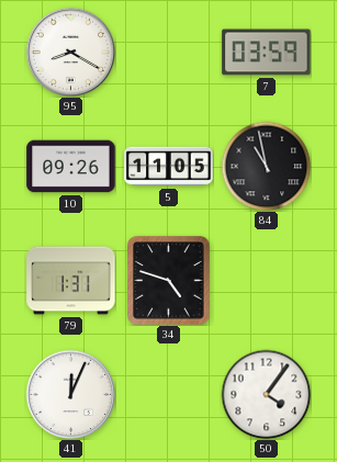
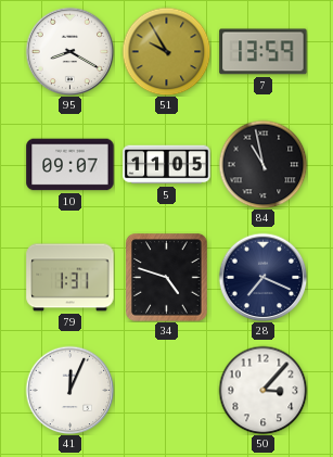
51: none -> 9:55 (166, 51)
7: 03:59 -> 13:59 (264, 52)
10: 09:26 -> 09:07 (71, 165)
28: none -> 7:19 (262, 277)
50: 4:06 -> 3:07 (262, 390)
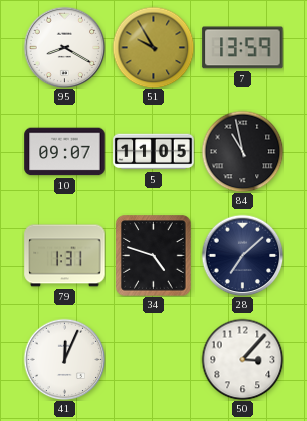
28: 7:19 -> 7:08 (242, 255)
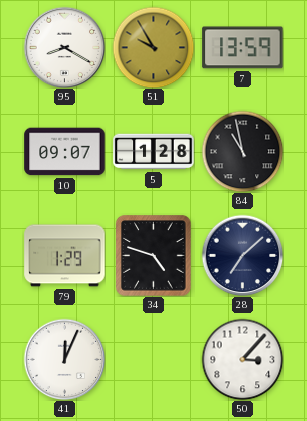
5: 11:05 -> 1:28 (154, 152)
79: 1:31 -> 1:29 (65, 256)
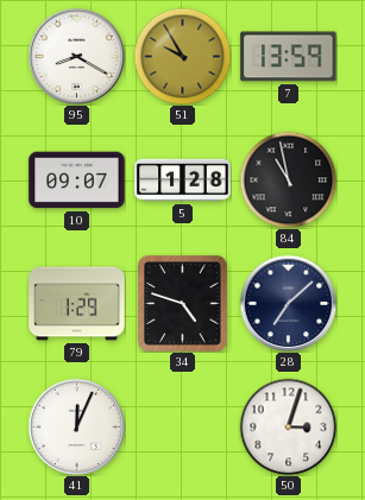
50: 3:07 -> 3:03 (288, 426)
